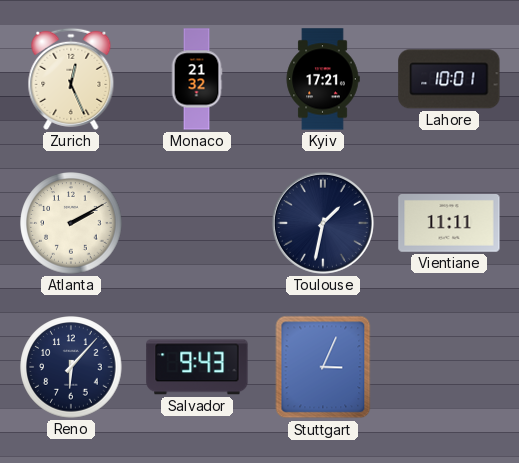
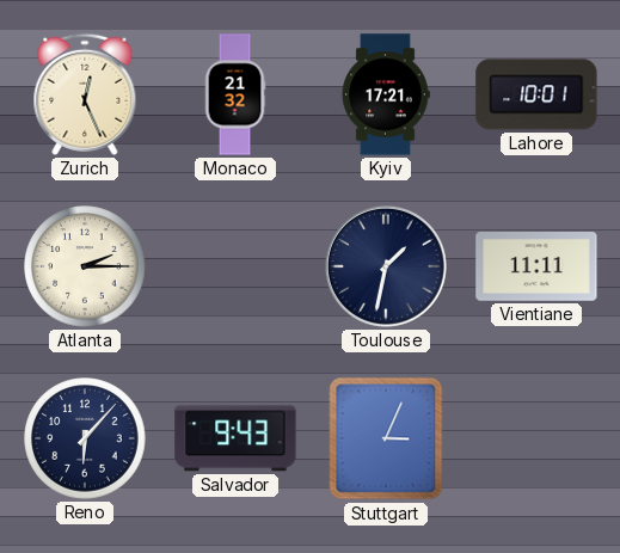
Atlanta: 2:10 -> 2:15 (85, 266)
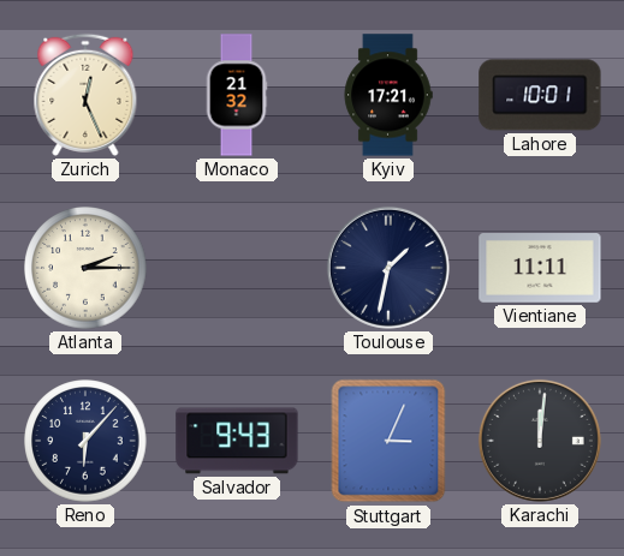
Karachi: none -> 12:01 (540, 441)
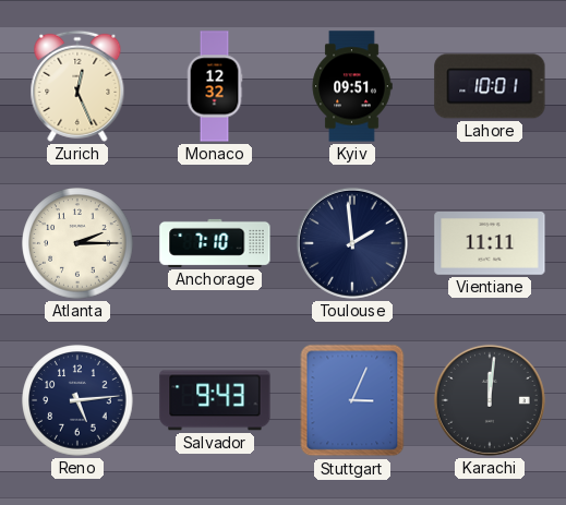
Monaco: 21:32 -> 12:32 (215, 86)
Kyiv: 17:21 -> 09:51 (352, 86)
Anchorage: none -> 7:10 (215, 243)
Toulouse: 1:32 -> 1:59 (352, 243)
Reno: 6:07 -> 5:14 (77, 400)
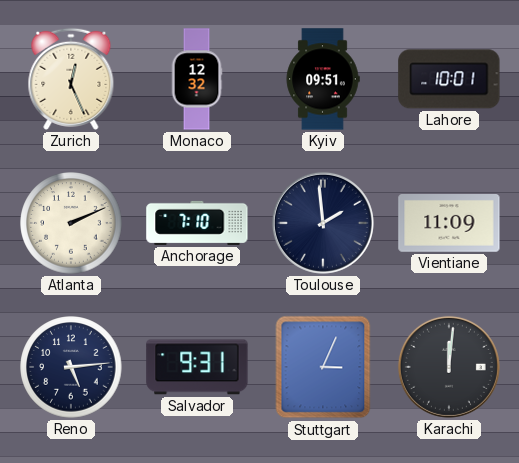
Atlanta: 2:15 -> 2:11 (71, 223)
Vientiane: 11:11 -> 11:09 (449, 224)
Salvador: 9:43 -> 9:31 (197, 367)
